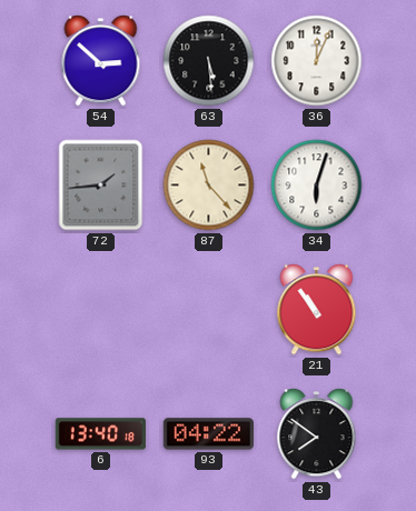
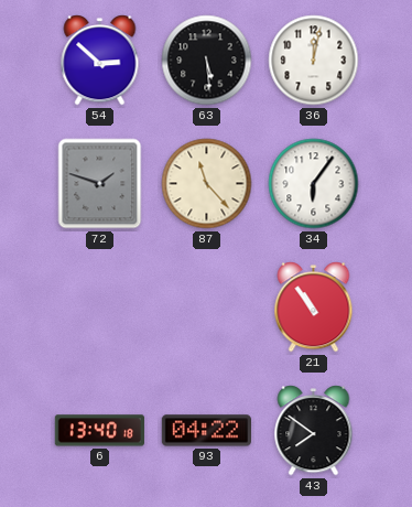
36: 12:04 -> 12:02 (314, 61)
72: 1:44 -> 1:48 (100, 184)
34: 6:03 -> 6:06 (314, 184)
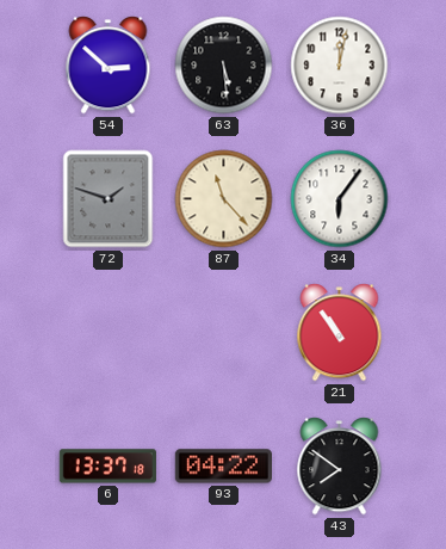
6: 13:40 -> 13:37 (107, 467)
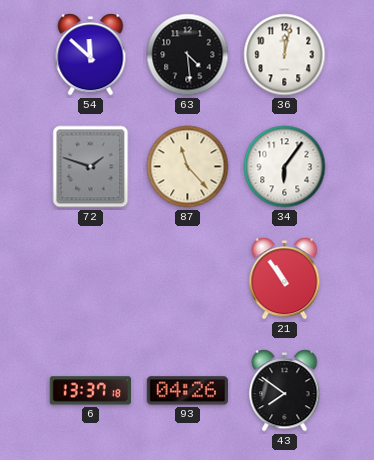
54: 2:52 -> 11:52 (91, 55)
63: 5:29 -> 4:29 (188, 55)
93: 04:22 -> 04:26 (187, 391)
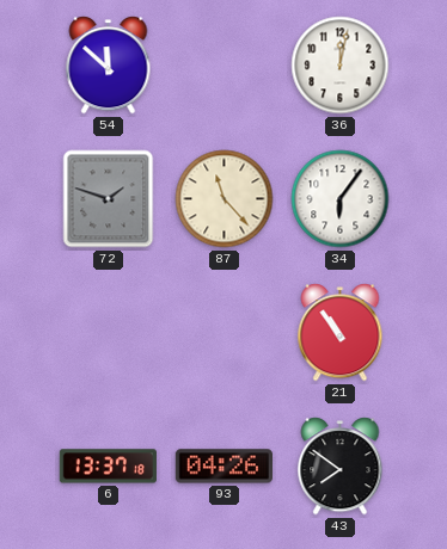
63: 4:29 -> none (188, 55)
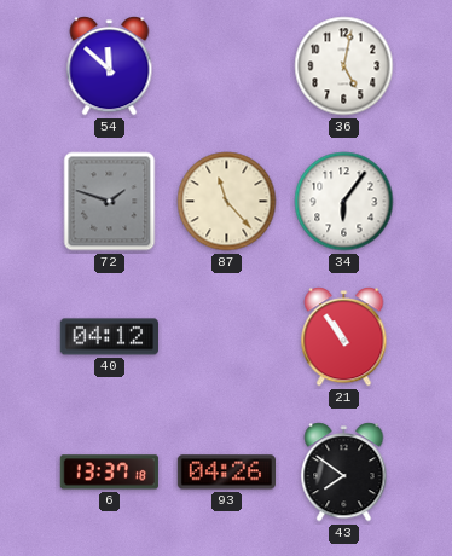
36: 12:02 -> 5:02 (344, 66)
40: none -> 04:12 (109, 337)
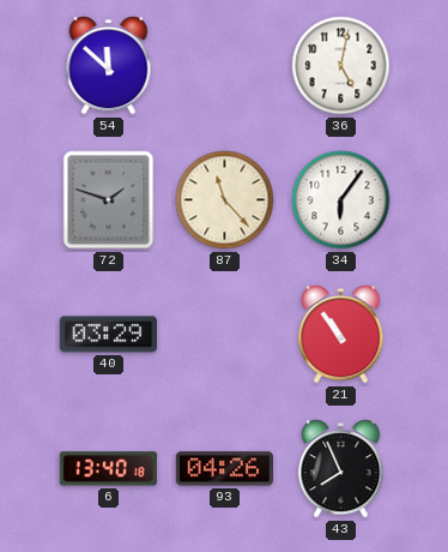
40: 04:12 -> 03:29 (108, 335)
6: 13:37 -> 13:40 (108, 469)
43: 7:51 -> 7:56 (341, 469)
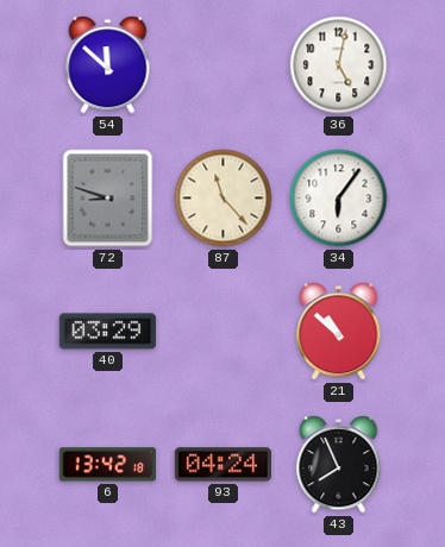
72: 1:48 -> 8:48 (108, 199)
21: 10:54 -> 10:52 (339, 332)
6: 13:40 -> 13:42 (107, 465)
93: 04:26 -> 04:24 (223, 465)
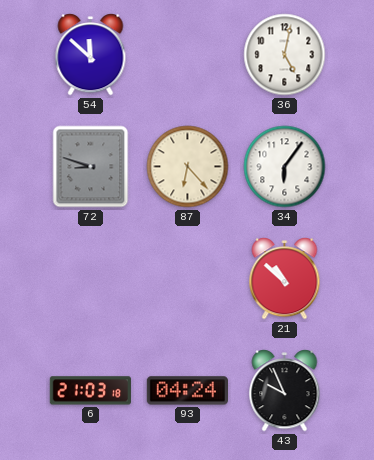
87: 11:23 -> 6:23 (188, 167)
40: 03:29 -> none (107, 332)
6: 13:42 -> 21:03 (90, 391)
43: 7:56 -> 9:56 (285, 391)
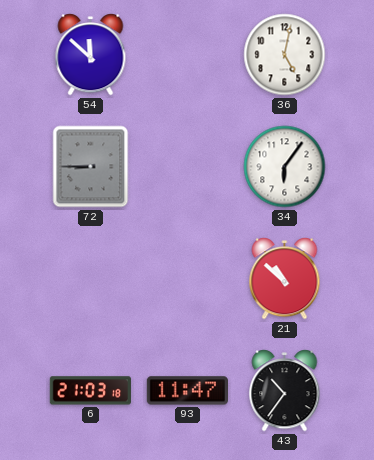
72: 8:48 -> 8:45 (91, 167)
87: 6:23 -> none (188, 167)
93: 04:24 -> 11:47 (187, 391)
43: 9:56 -> 10:36 (285, 391)
